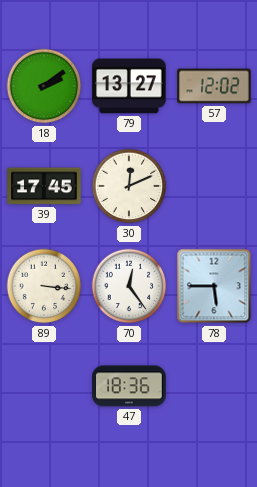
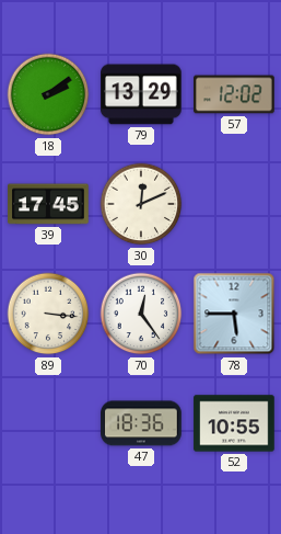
79: 13:27 -> 13:29 (141, 94)
52: none -> 10:55 (234, 423)
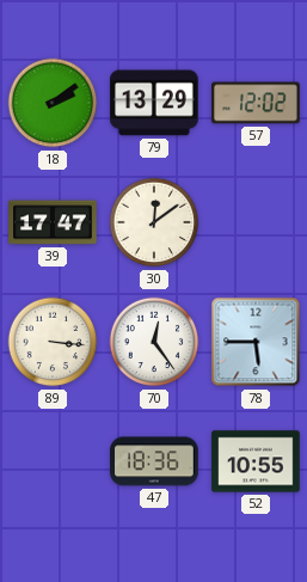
39: 17:45 -> 17:47 (53, 222)
30: 12:11 -> 12:09 (154, 222)
